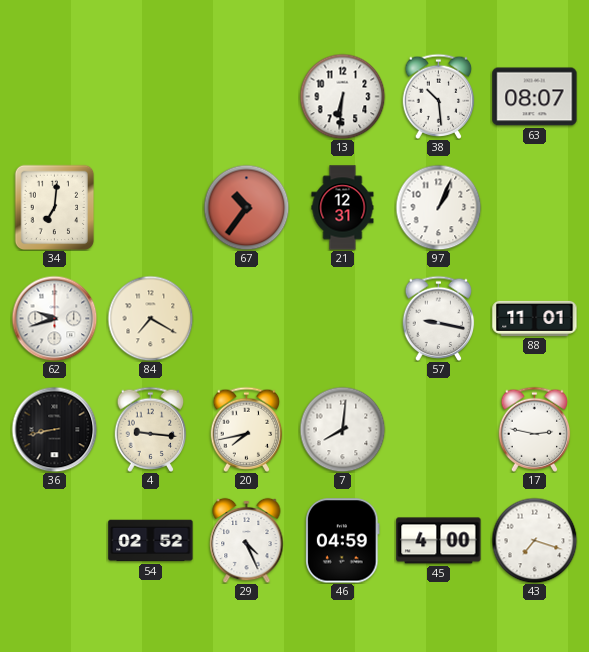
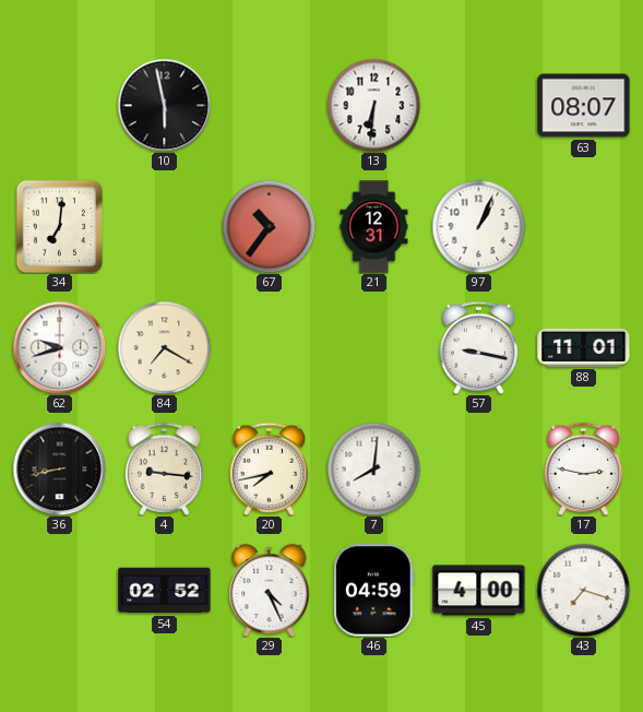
10: none -> 5:58 (164, 105)
38: 10:29 -> none (439, 96)
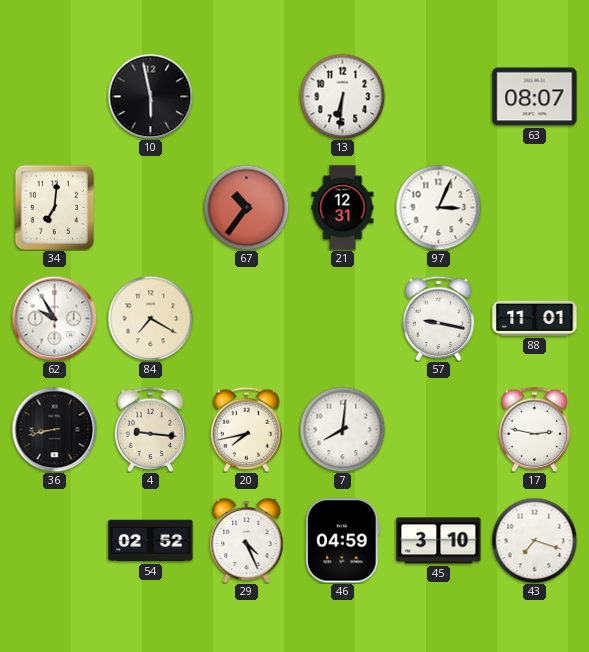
97: 1:04 -> 3:04 (438, 207)
62: 9:42 -> 9:55 (54, 318)
45: 4:00 -> 3:10 (439, 541)
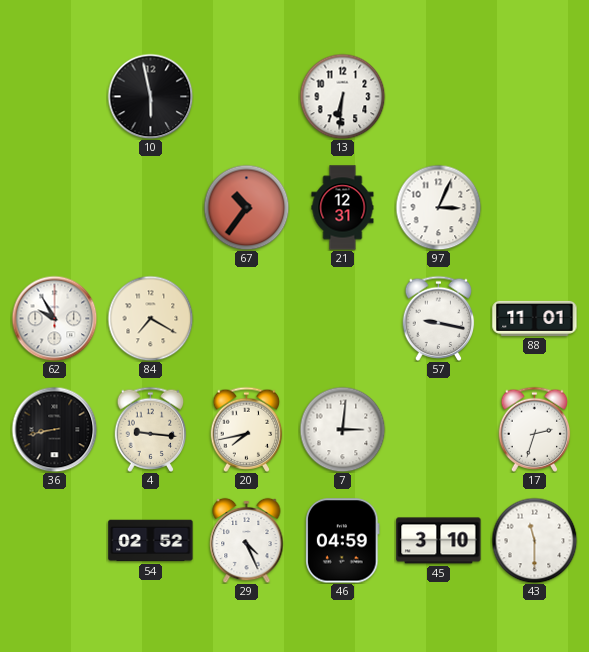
63: 08:07 -> none (535, 97)
34: 7:01 -> none (55, 207)
7: 8:01 -> 3:01 (342, 429)
17: 2:47 -> 2:33 (535, 429)
43: 7:18 -> 11:30 (534, 540)
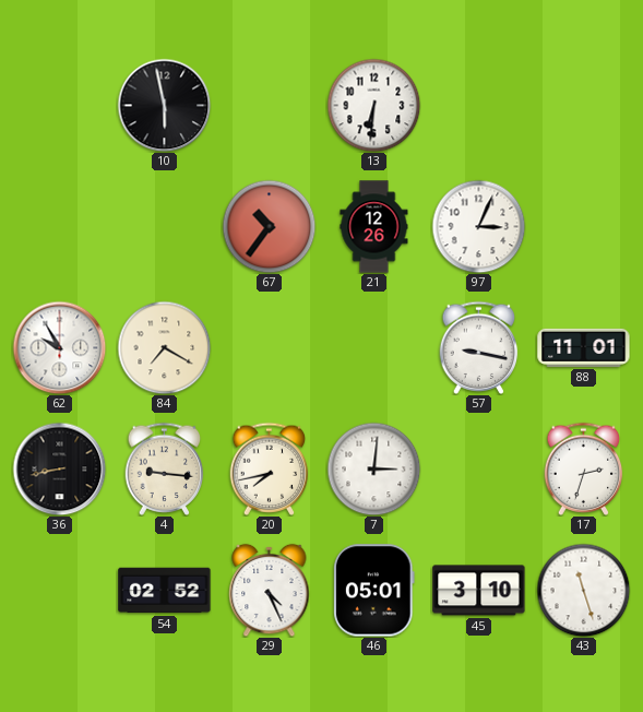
21: 12:31 -> 12:26 (374, 227)
46: 04:59 -> 05:01 (374, 591)
43: 11:30 -> 11:27 (583, 590)
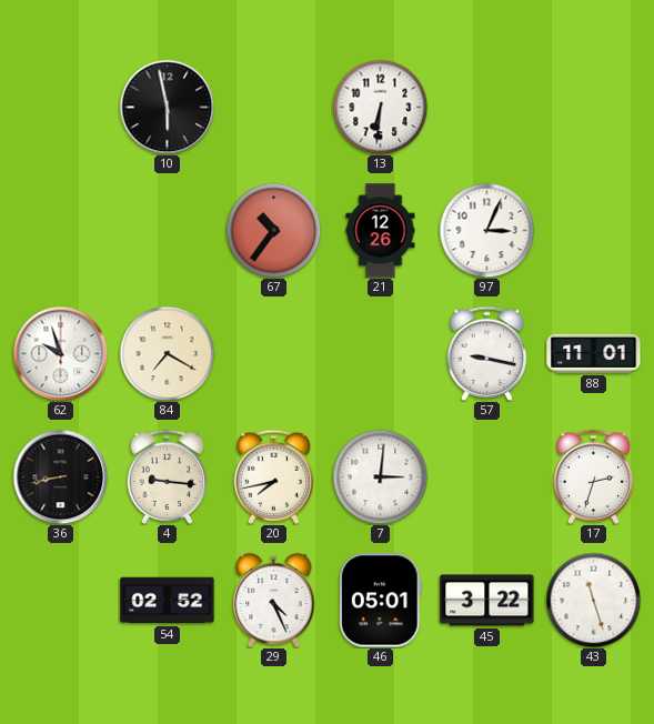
62: 9:55 -> 9:57 (60, 353)
45: 3:10 -> 3:22 (487, 601)
